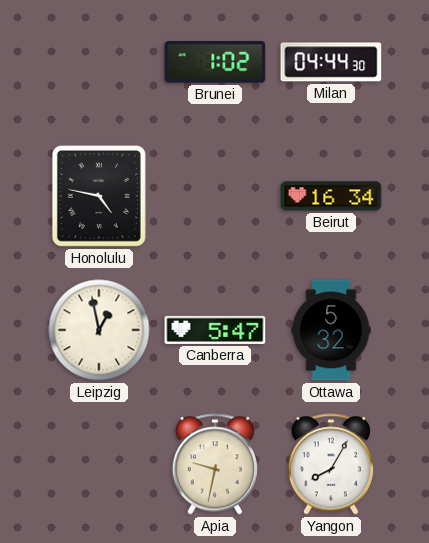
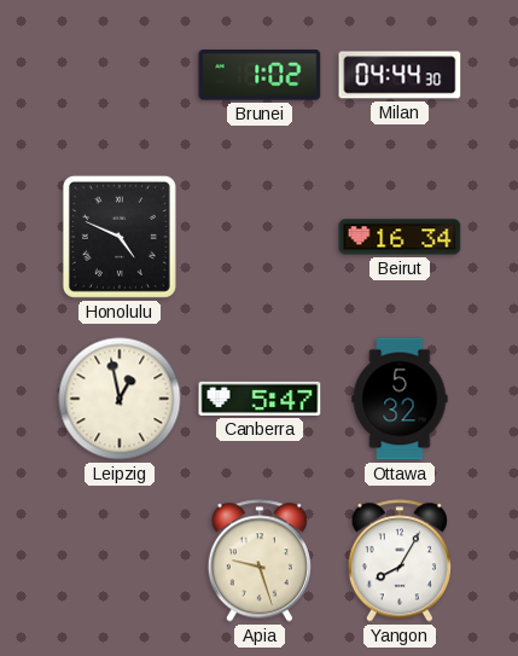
Honolulu: 4:47 -> 4:49 (120, 237)
Apia: 9:32 -> 9:27 (260, 561)
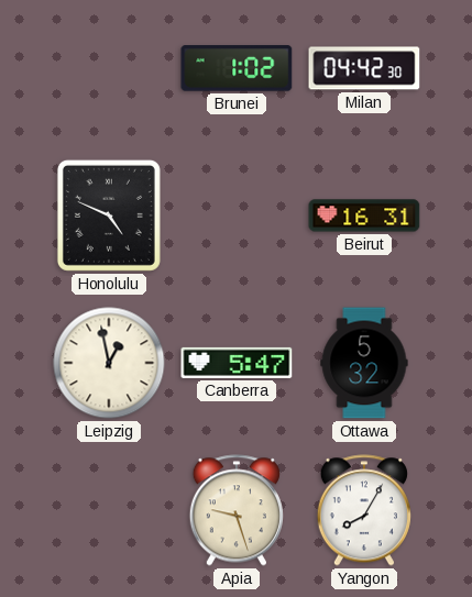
Milan: 04:44 -> 04:42 (364, 68)
Beirut: 16:34 -> 16:31 (364, 215)
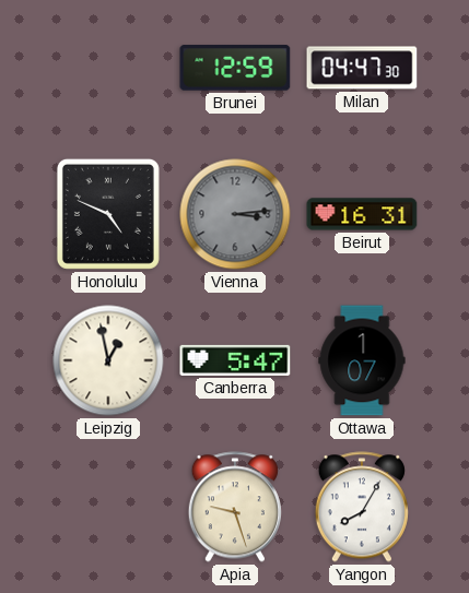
Brunei: 1:02 -> 12:59 (235, 68)
Milan: 04:42 -> 04:47 (362, 68)
Vienna: none -> 3:14 (235, 214)
Ottawa: 5:32 -> 1:07 (362, 360)
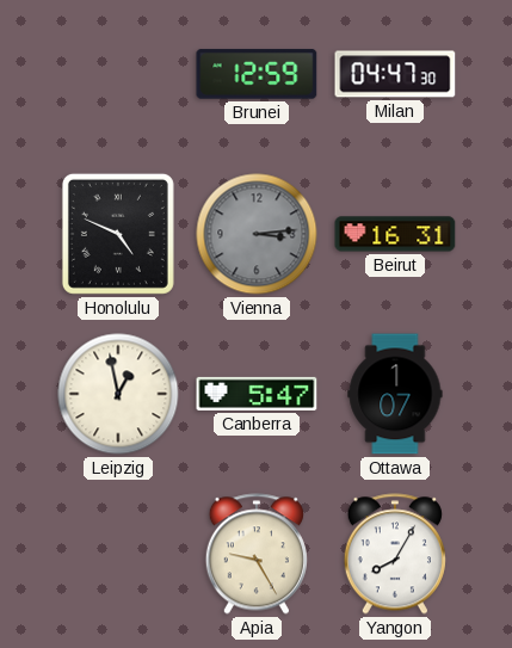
Apia: 9:27 -> 9:25 (257, 554)
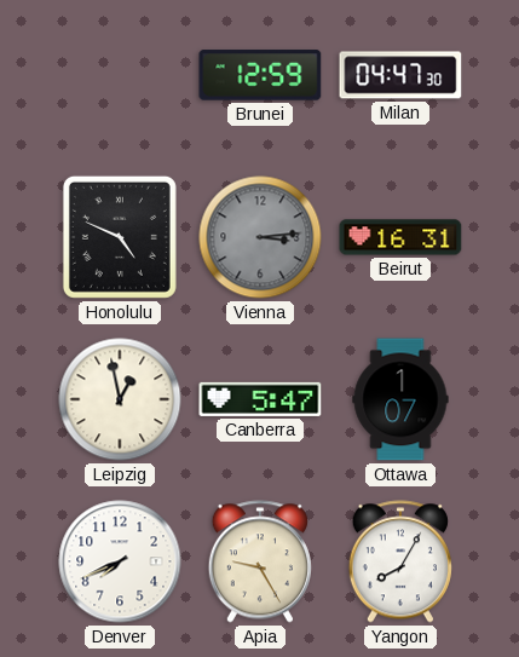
Denver: none -> 7:41 (120, 561)
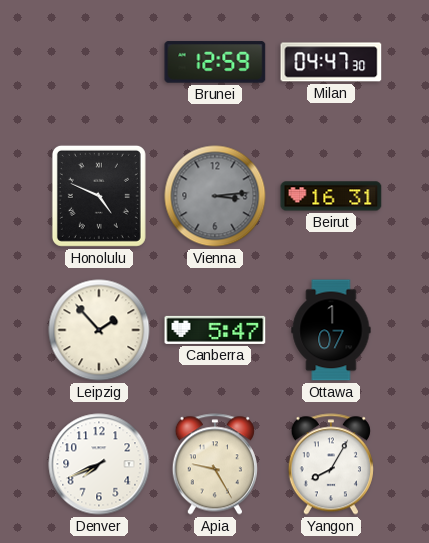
Leipzig: 12:58 -> 1:53 (99, 330)
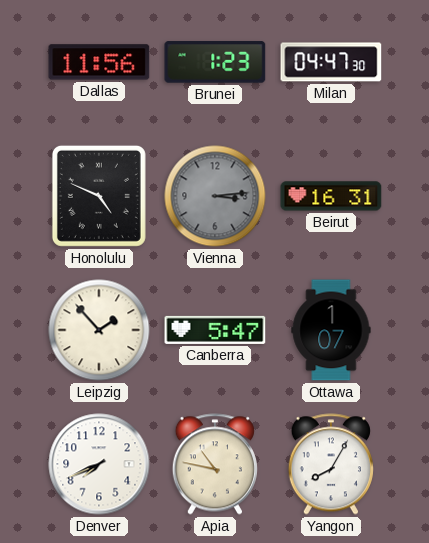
Dallas: none -> 11:56 (99, 62)
Brunei: 12:59 -> 1:23 (215, 62)
Apia: 9:25 -> 10:47 (215, 464)
